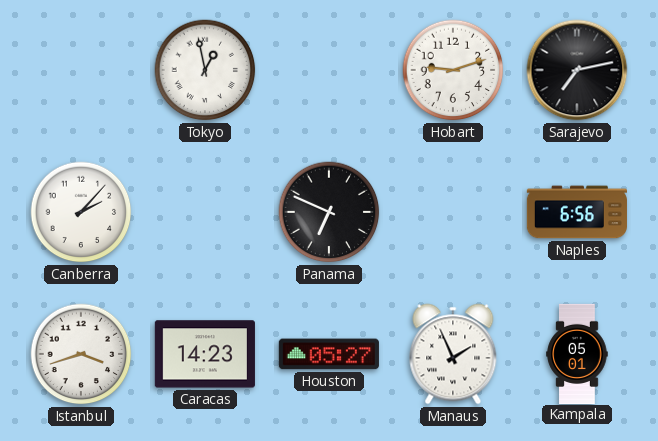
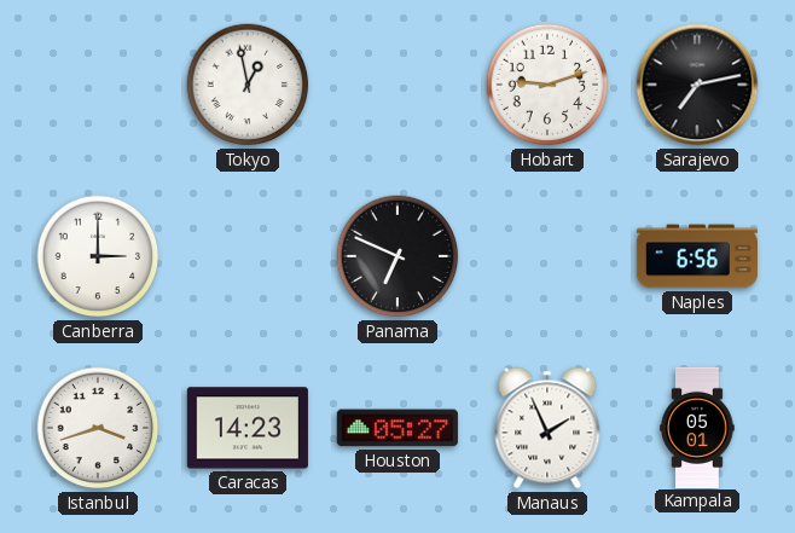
Canberra: 2:07 -> 3:00 (98, 256)
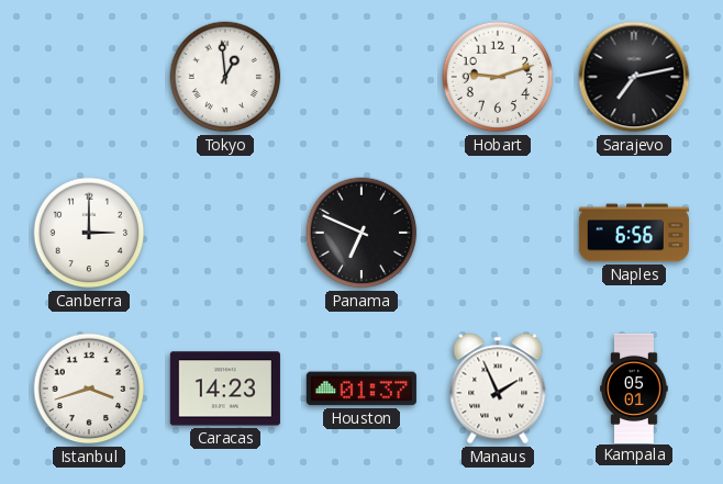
Tokyo: 12:58 -> 12:59 (225, 77)
Houston: 05:27 -> 01:37 (361, 389)
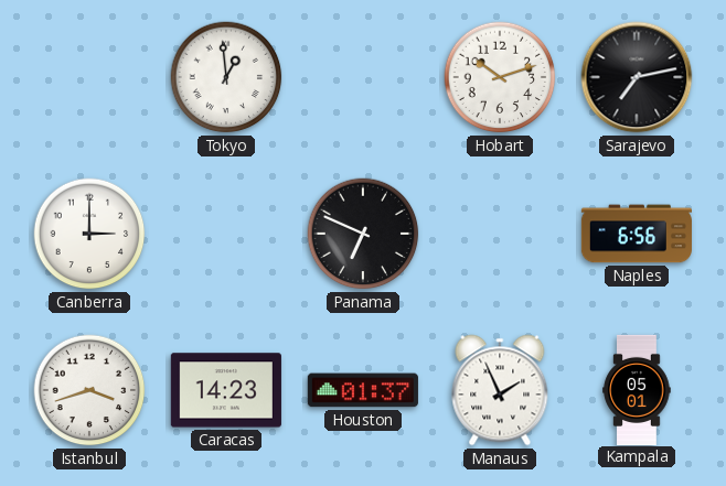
Hobart: 9:12 -> 10:12 (500, 77)
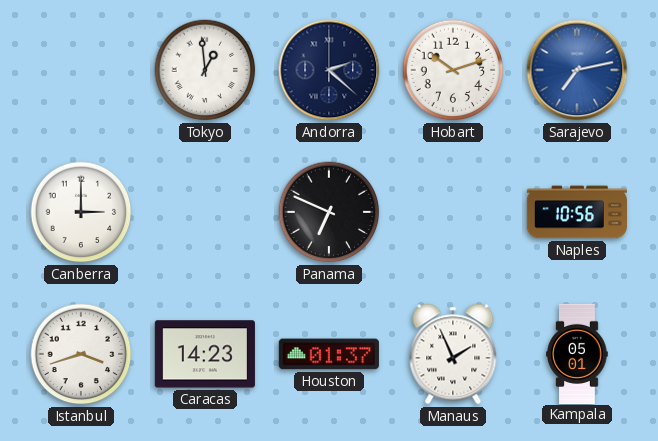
Andorra: none -> 2:22 (329, 70)
Sarajevo dial: black -> blue (577, 70)
Naples: 6:56 -> 10:56 (577, 212)
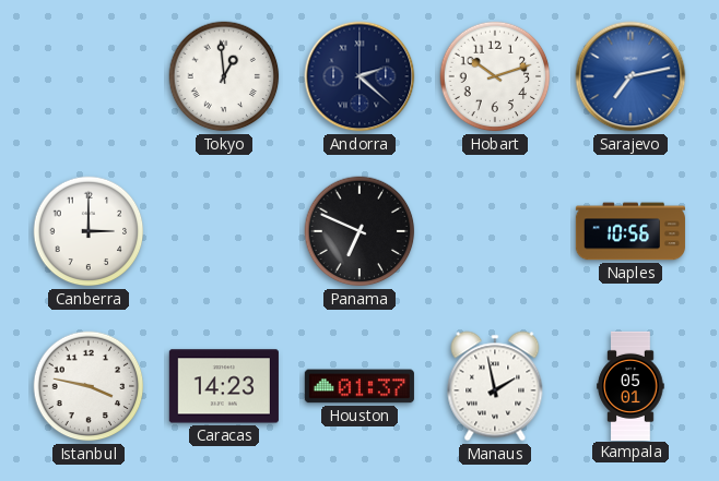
Istanbul: 3:42 -> 3:47 (89, 386)
Manaus: 1:56 -> 1:58 (495, 386)
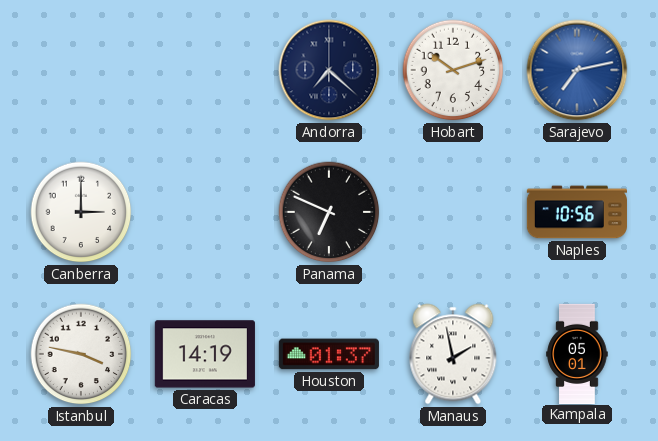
Tokyo: 12:59 -> none (224, 76)
Andorra: 2:22 -> 7:22 (329, 70)
Caracas: 14:23 -> 14:19 (205, 354)
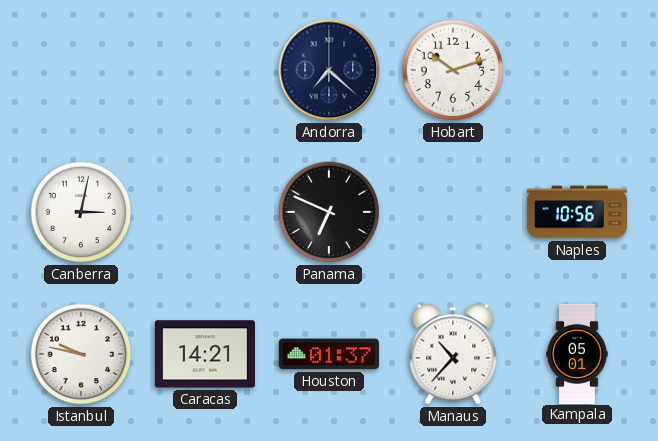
Sarajevo: 7:13 -> none (577, 70)
Canberra: 3:00 -> 3:02 (81, 212)
Istanbul: 3:47 -> 9:47 (81, 354)
Caracas: 14:19 -> 14:21 (205, 354)
Manaus: 1:58 -> 10:37 (453, 354)
